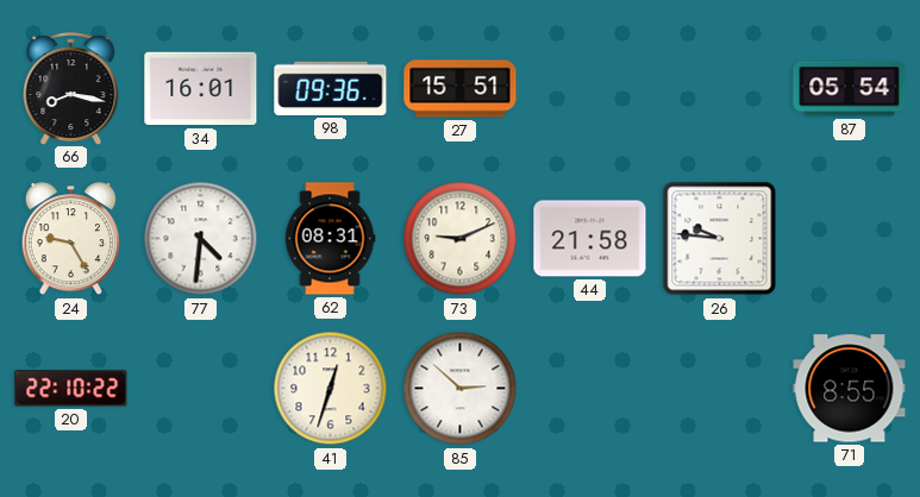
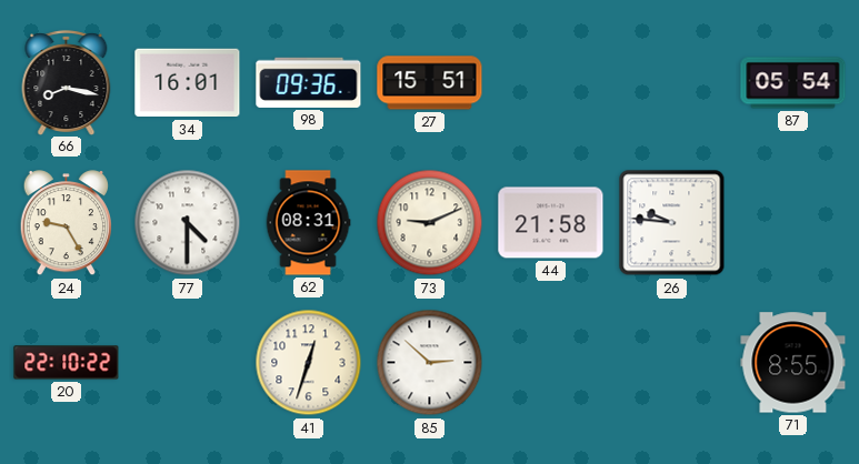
77: 4:31 -> 4:30 (188, 223)
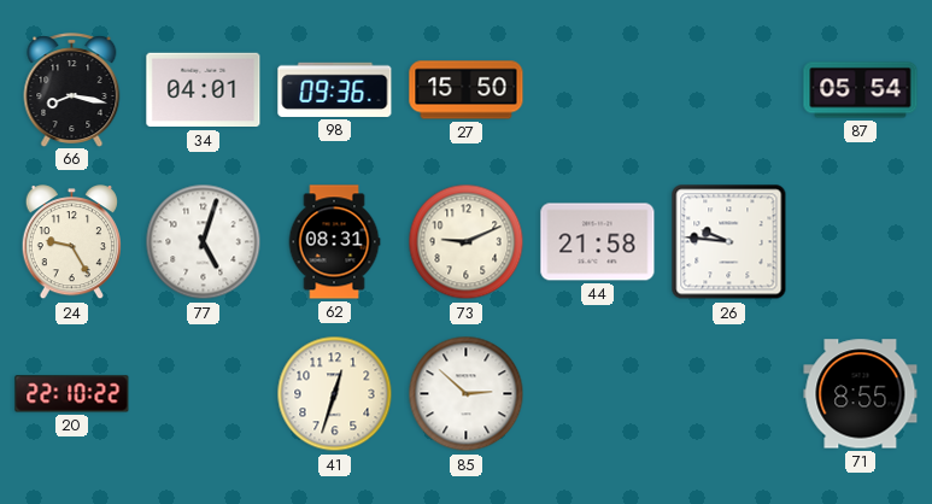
34: 16:01 -> 04:01 (204, 90)
27: 15:51 -> 15:50 (467, 90)
77: 4:30 -> 5:03 (204, 242)
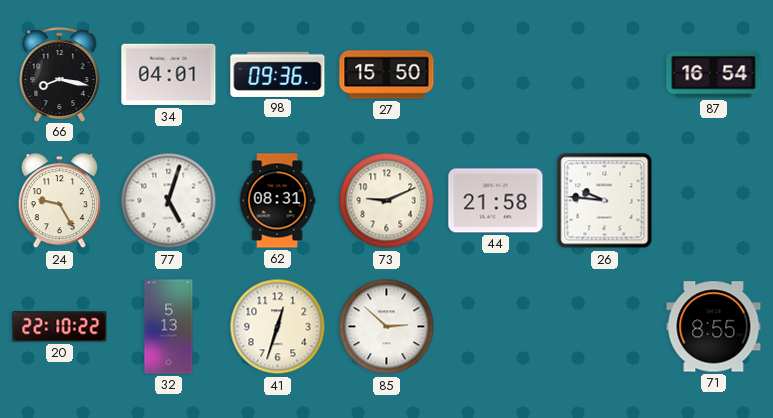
87: 05:54 -> 16:54 (714, 75)
32: none -> 5:13 (169, 327)
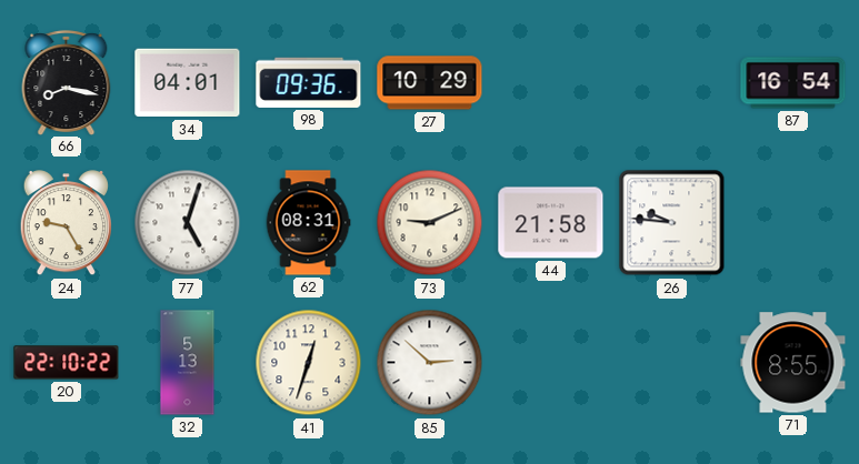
27: 15:50 -> 10:29 (430, 83)
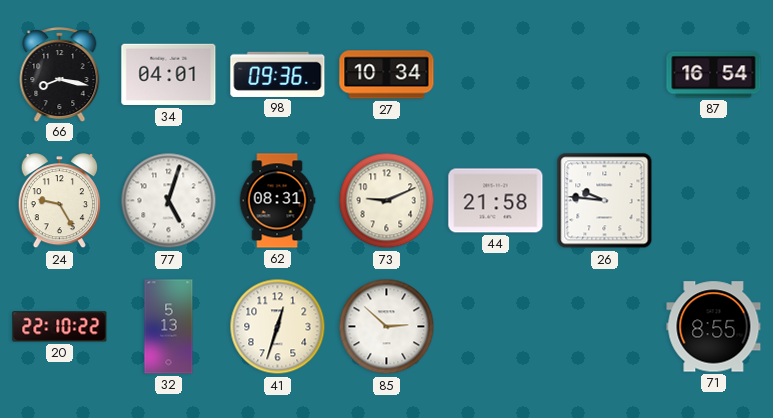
27: 10:29 -> 10:34 (387, 75)
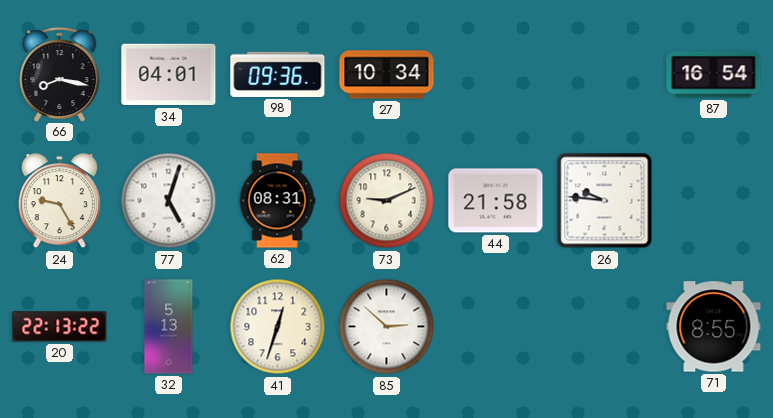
20: 22:10 -> 22:13 (60, 327)
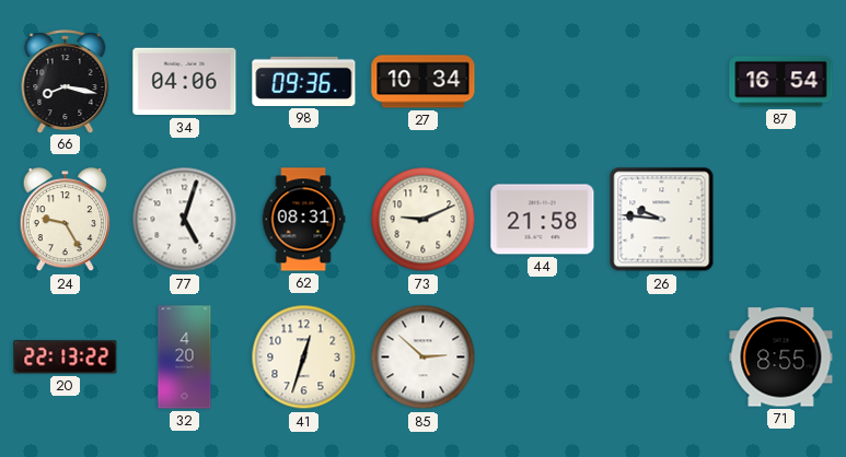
34: 04:01 -> 04:06 (185, 82)
32: 5:13 -> 4:20 (185, 358)
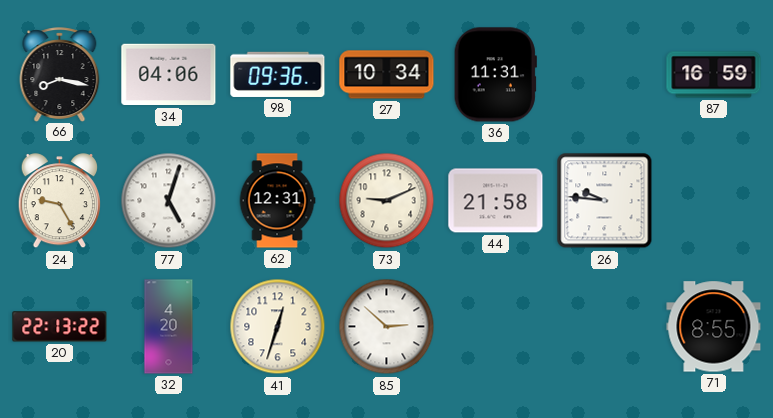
36: none -> 11:31 (495, 75)
87: 16:54 -> 16:59 (714, 75)
62: 08:31 -> 12:31 (277, 201)
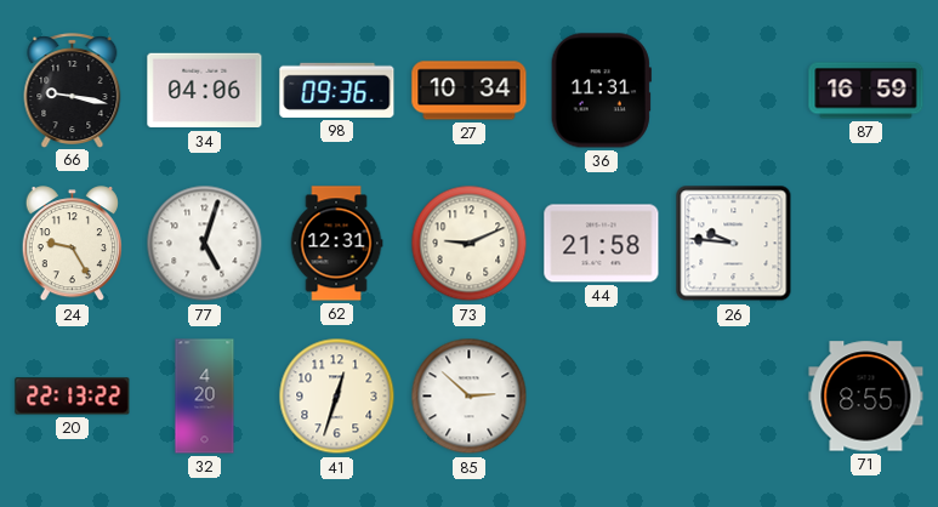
66: 8:17 -> 9:17 (73, 90)
